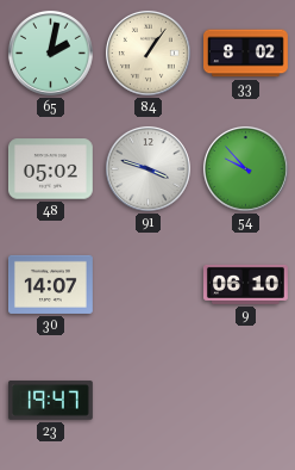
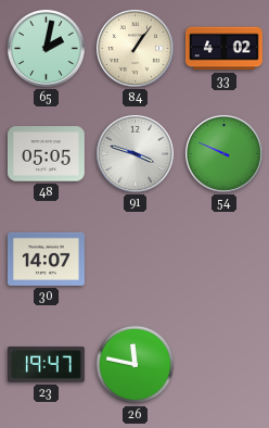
33: 8:02 -> 4:02 (225, 49)
48: 05:02 -> 05:05 (46, 154)
54: 9:53 -> 9:49 (223, 153)
9: 06:10 -> none (246, 284)
26: none -> 11:47 (136, 365)
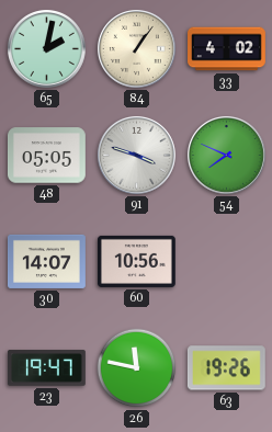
54: 9:49 -> 7:49 (226, 155)
60: none -> 10:56 (136, 261)
63: none -> 19:26 (226, 368)
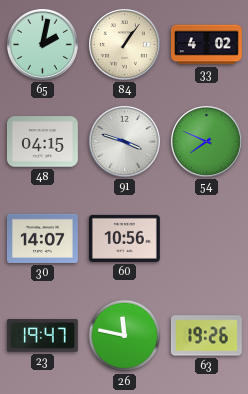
48: 05:05 -> 04:15 (42, 142)
